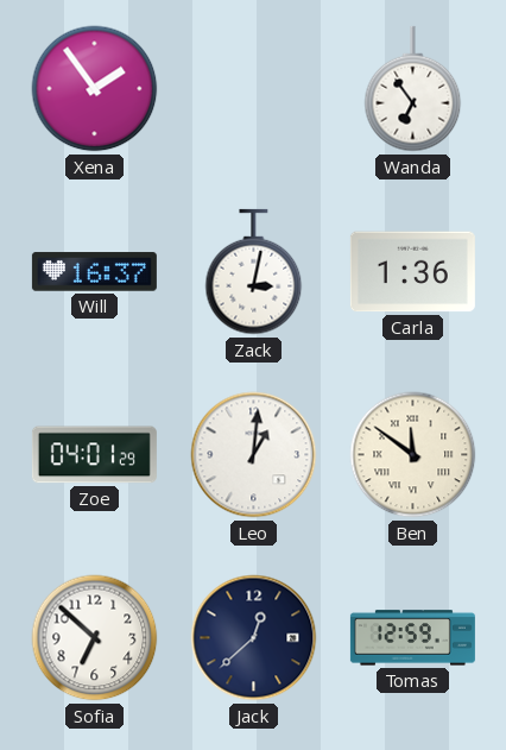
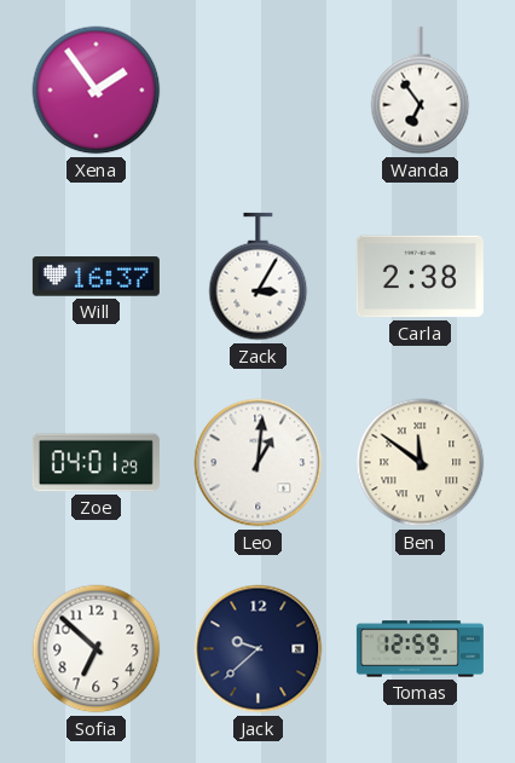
Zack: 3:02 -> 3:05 (259, 277)
Carla: 1:36 -> 2:38 (419, 277)
Jack: 12:38 -> 9:38 (259, 649)
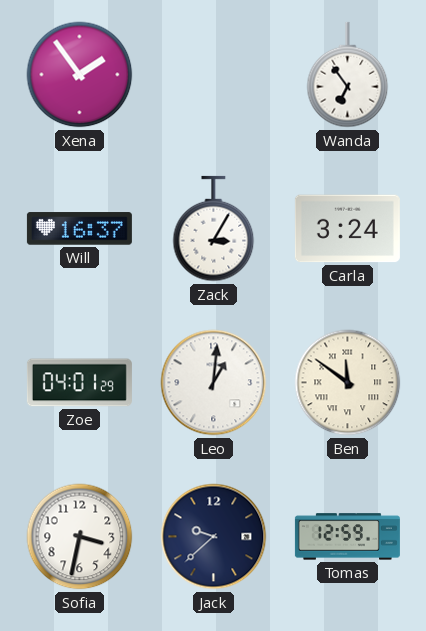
Carla: 2:38 -> 3:24 (347, 229)
Sofia: 6:52 -> 3:32 (80, 537)
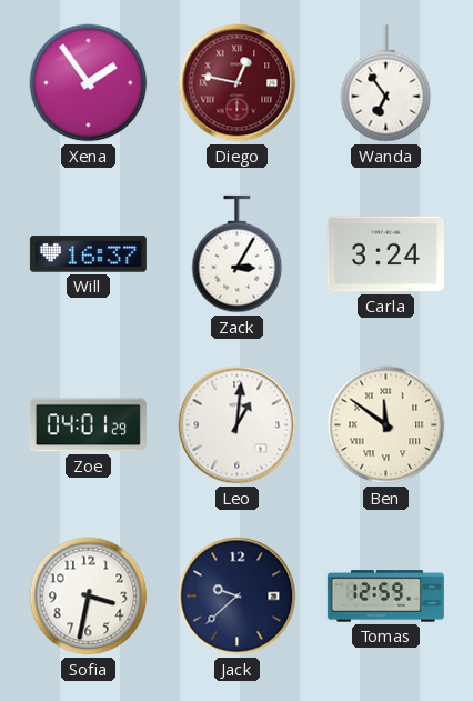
Diego: none -> 12:47 (238, 83)
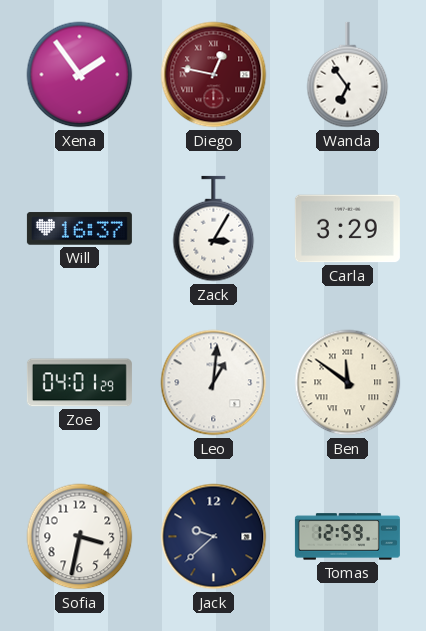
Carla: 3:24 -> 3:29 (347, 229)
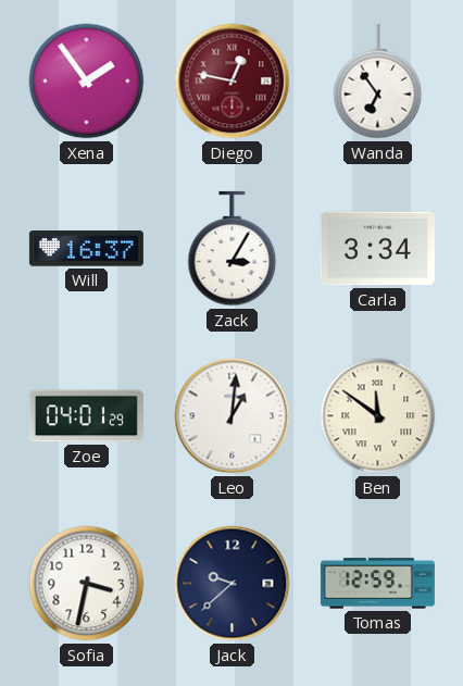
Carla: 3:29 -> 3:34 (377, 249)
